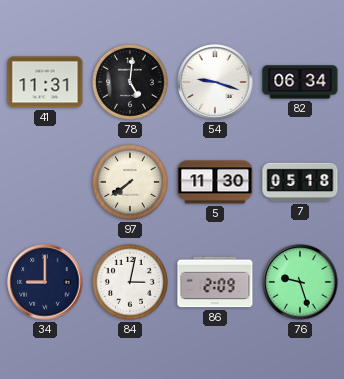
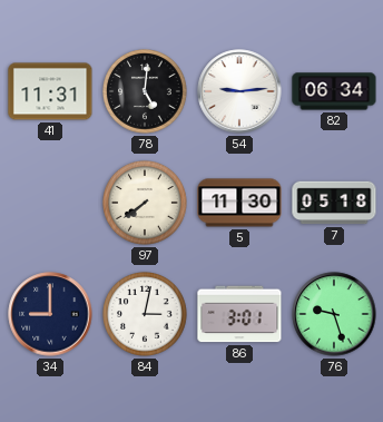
54: 9:18 -> 9:14 (239, 91)
86: 2:09 -> 3:01 (239, 314)
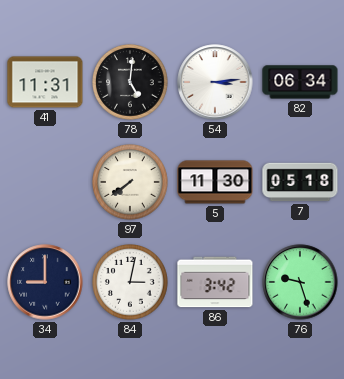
54: 9:14 -> 3:14 (215, 82)
86: 3:01 -> 3:42 (215, 282)
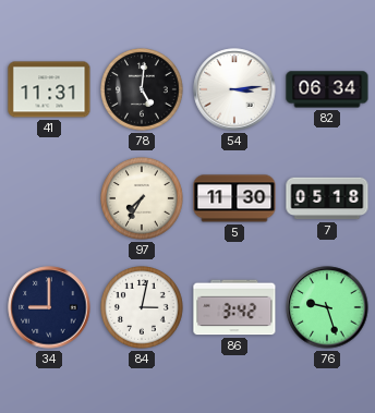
97: 7:39 -> 7:35 (143, 199)
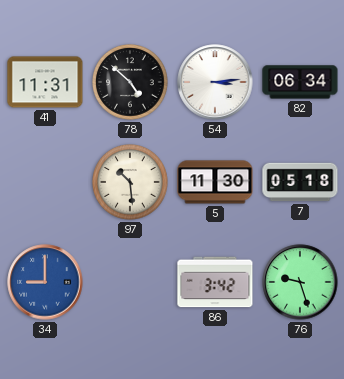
78: 5:01 -> 4:52 (131, 83)
97: 7:35 -> 10:29 (131, 183)
34 dial: navy -> blue (45, 282)
84: 3:02 -> none (143, 308)
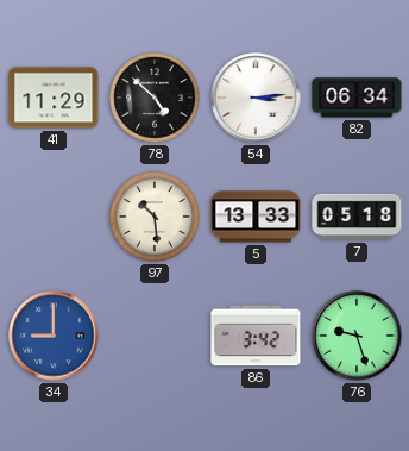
41: 11:31 -> 11:29 (54, 98)
5: 11:30 -> 13:33 (256, 217)
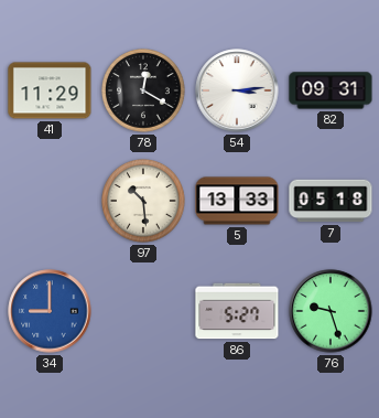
78: 4:52 -> 12:20 (144, 92)
82: 06:34 -> 09:31 (331, 90)
86: 3:42 -> 5:27 (237, 311)
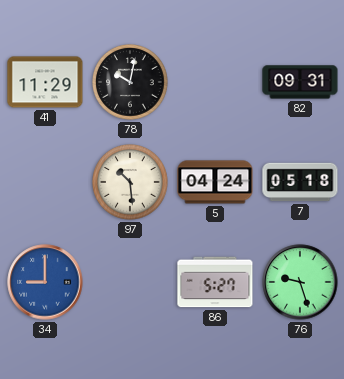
78: 12:20 -> 10:02 (131, 83)
54: 3:14 -> none (237, 90)
5: 13:33 -> 04:24 (215, 182)
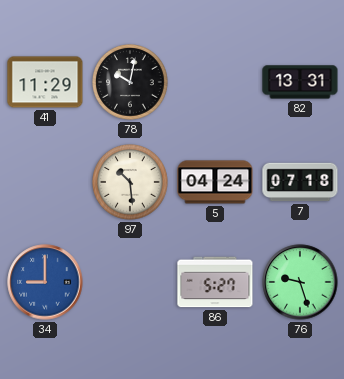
82: 09:31 -> 13:31 (300, 82)
7: 05:18 -> 07:18 (300, 182)
